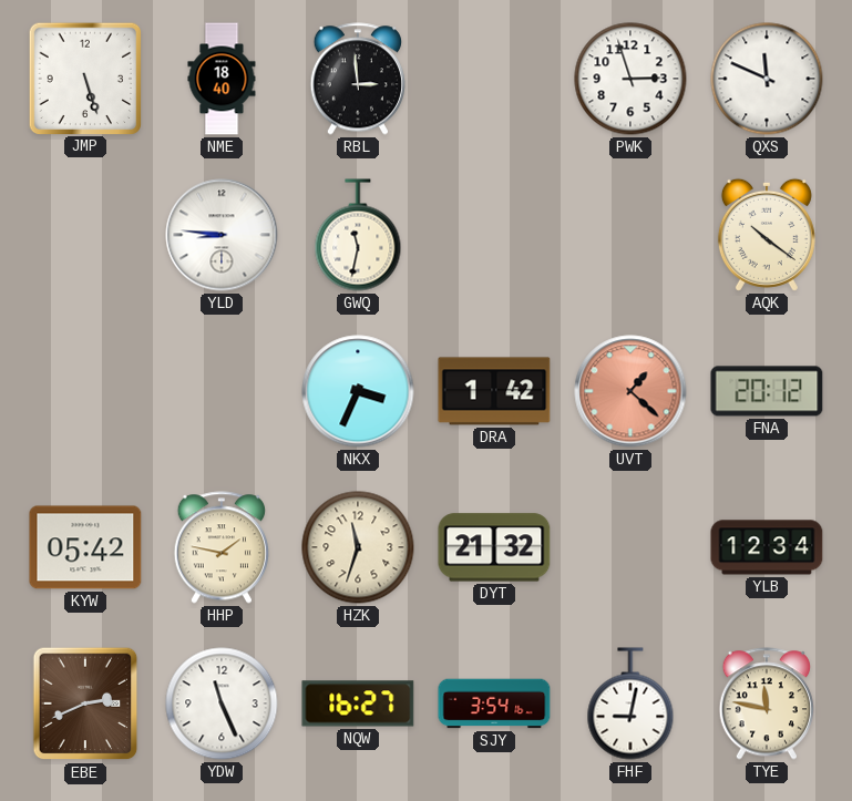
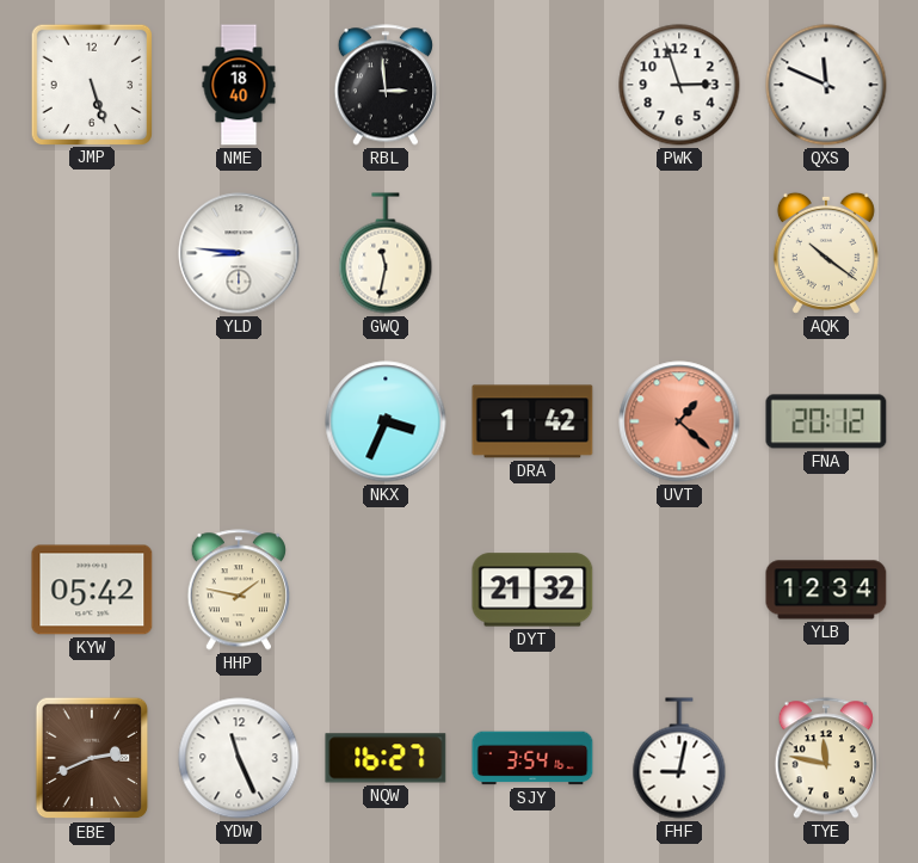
HZK: 11:33 -> none (358, 547)
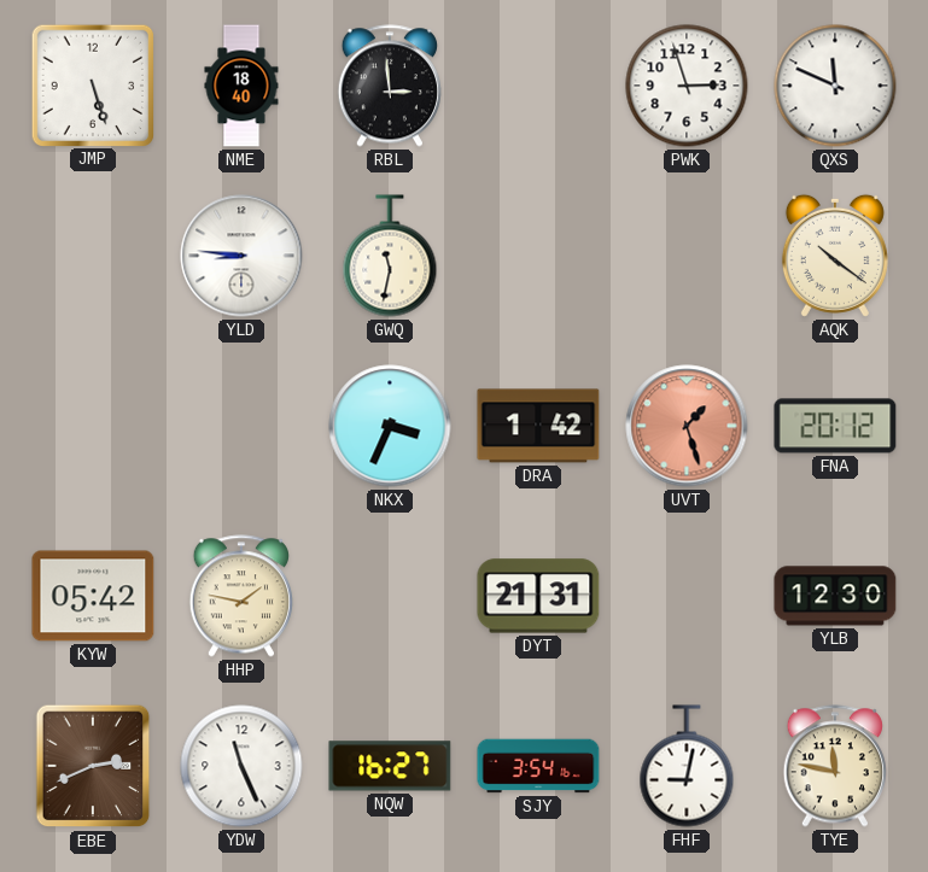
UVT: 1:22 -> 1:27 (687, 426)
DYT: 21:32 -> 21:31 (538, 596)
YLB: 12:34 -> 12:30 (835, 596)
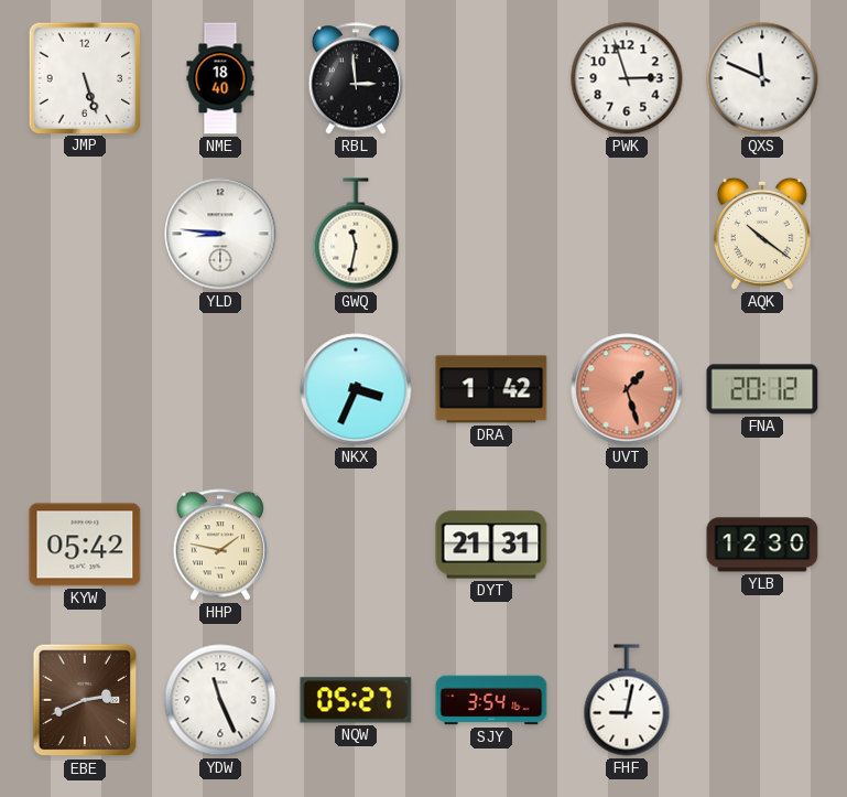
NQW: 16:27 -> 05:27 (356, 700)
TYE: 11:47 -> none (834, 766)
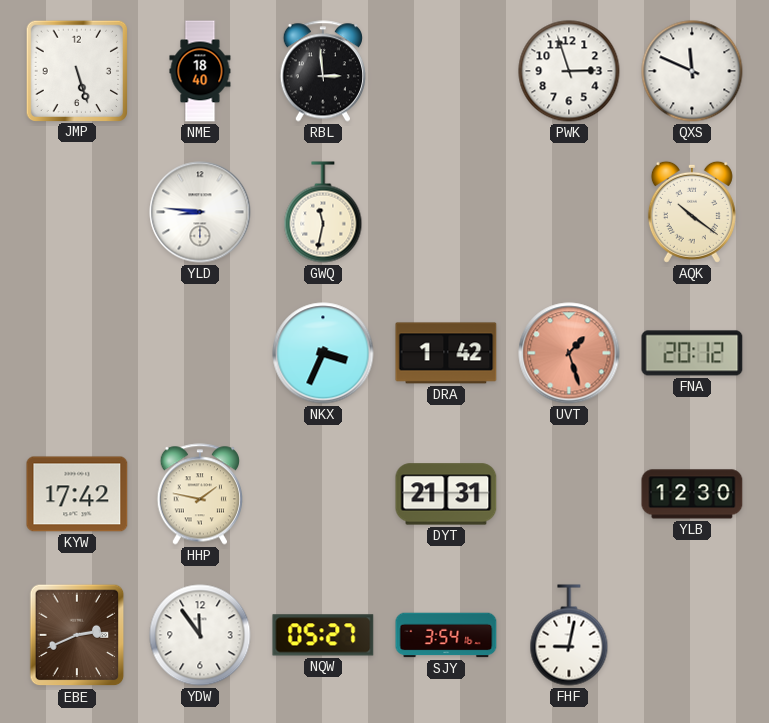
KYW: 05:42 -> 17:42 (77, 494)
YDW: 11:26 -> 11:54 (200, 635)
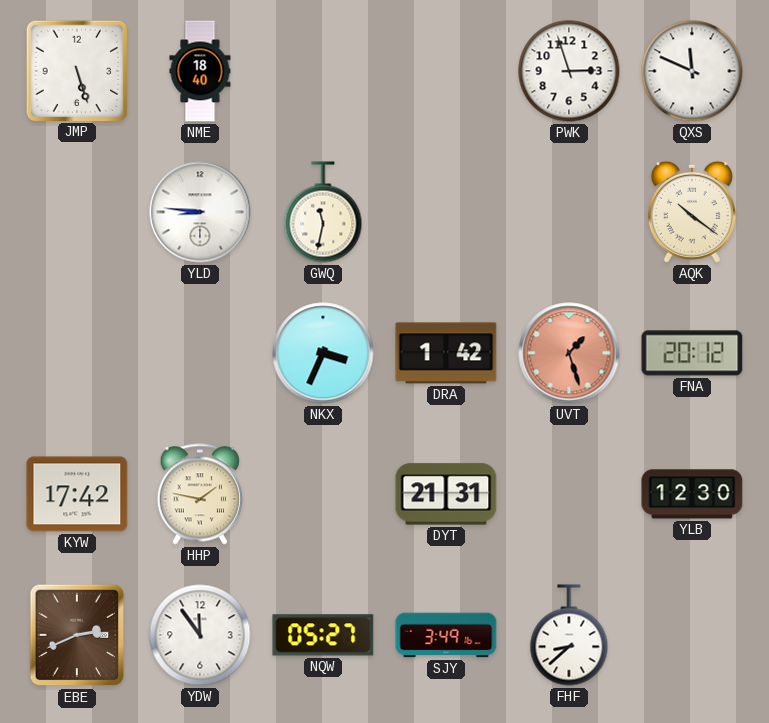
RBL: 2:59 -> none (322, 71)
SJY: 3:54 -> 3:49 (446, 635)
FHF: 9:02 -> 8:38 (569, 635)
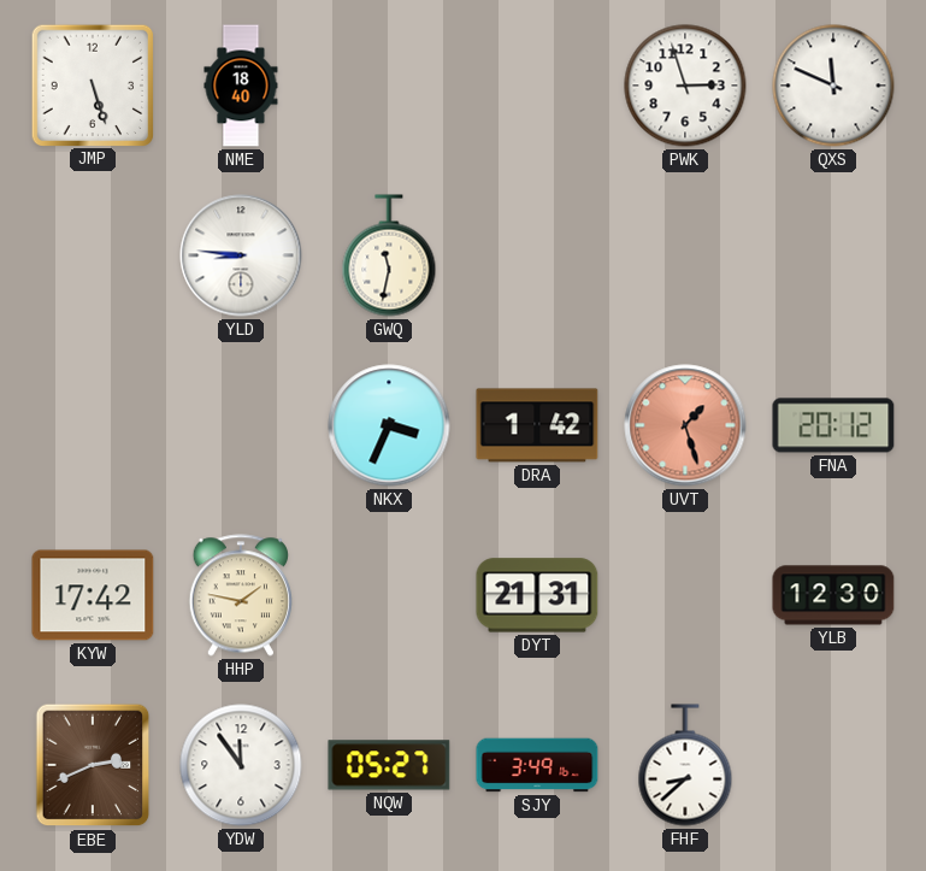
AQK: 10:21 -> none (692, 212)
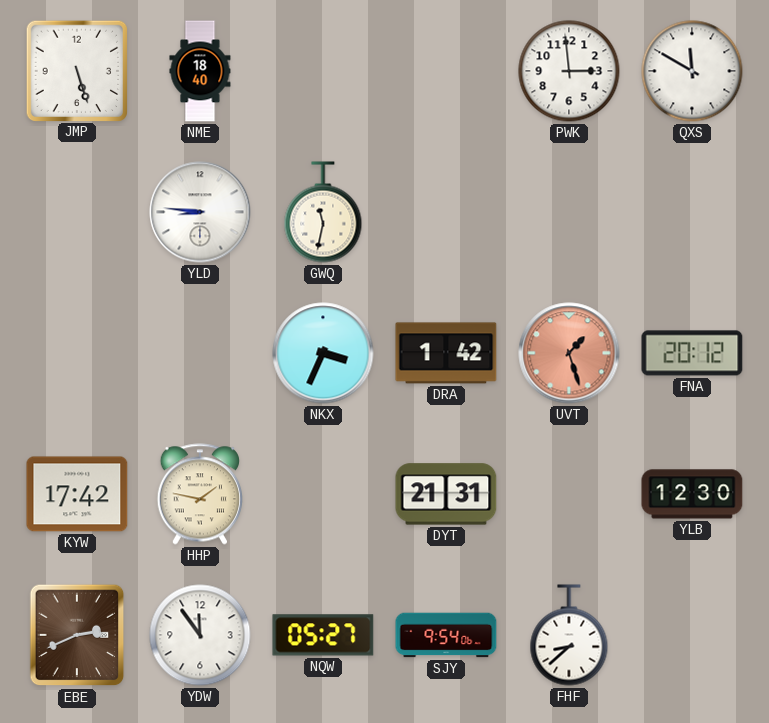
PWK: 2:57 -> 2:59 (569, 71)
QXS: 11:49 -> 11:50 (692, 71)
SJY: 3:49 -> 9:54 (446, 635)
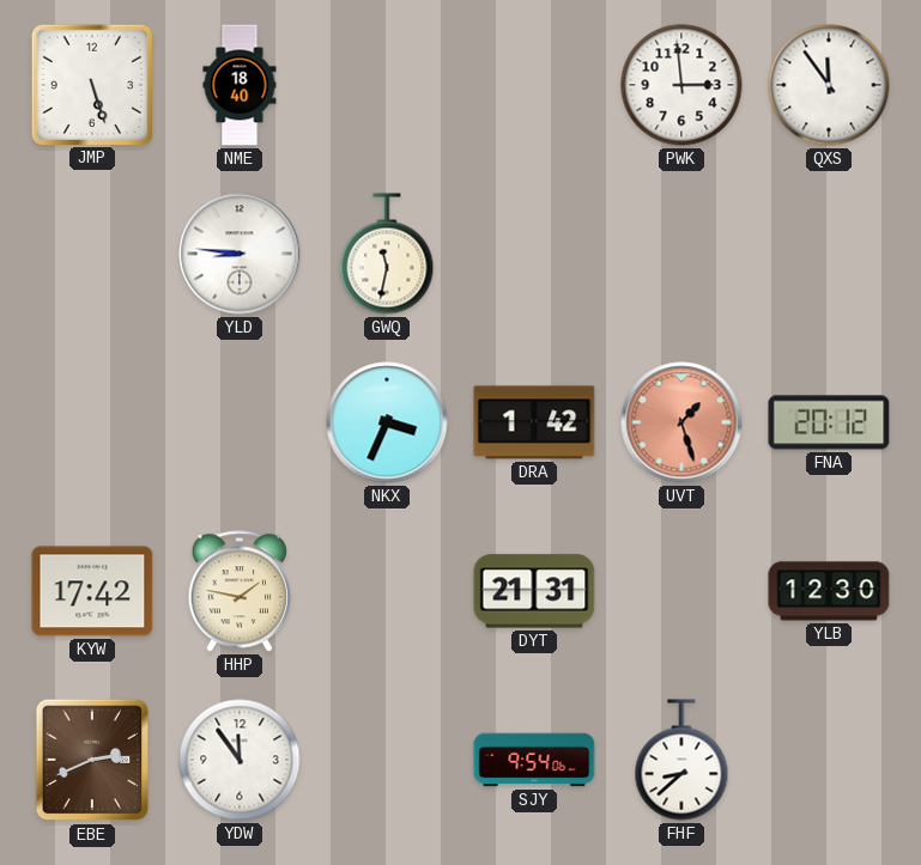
QXS: 11:50 -> 11:54 (829, 85)
NQW: 05:27 -> none (323, 635)
